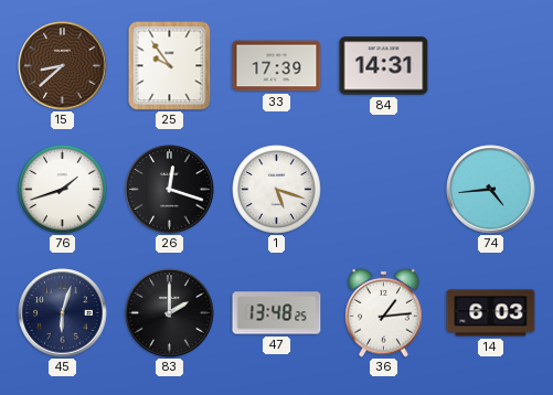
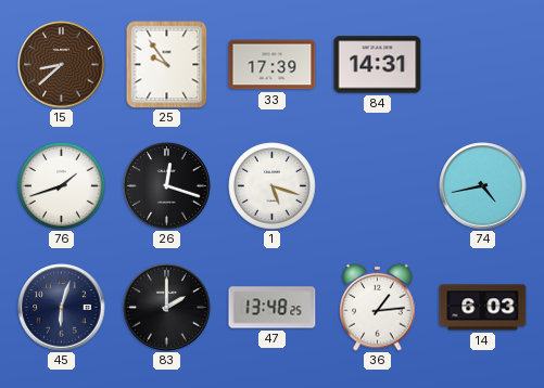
74: 4:44 -> 4:43 (483, 186)
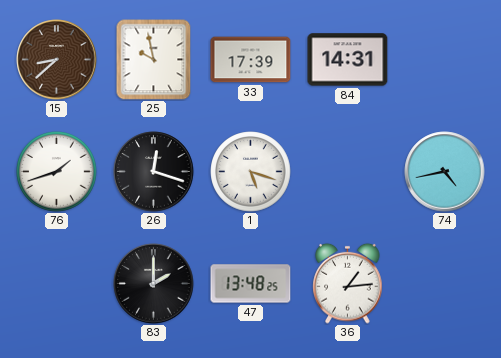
25: 9:54 -> 9:58 (154, 59)
45: 6:03 -> none (62, 308)
14: 6:03 -> none (483, 308)
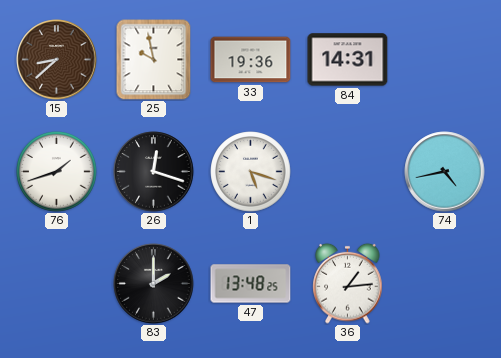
33: 17:39 -> 19:36 (251, 60)
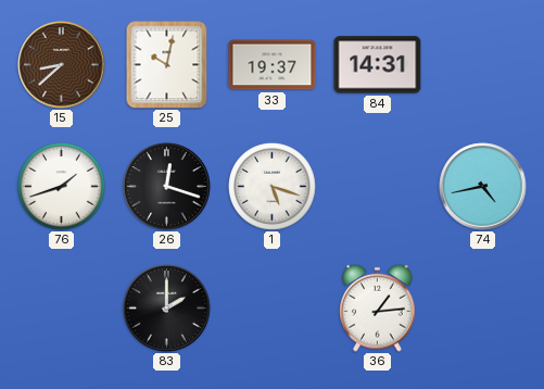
25: 9:58 -> 10:02 (167, 64)
33: 19:36 -> 19:37 (273, 65)
47: 13:48 -> none (251, 284)
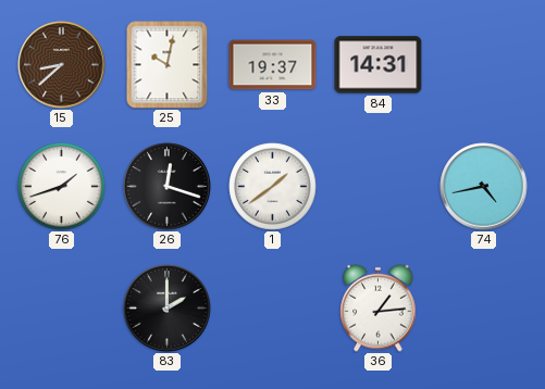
1: 5:18 -> 1:39 (273, 187)
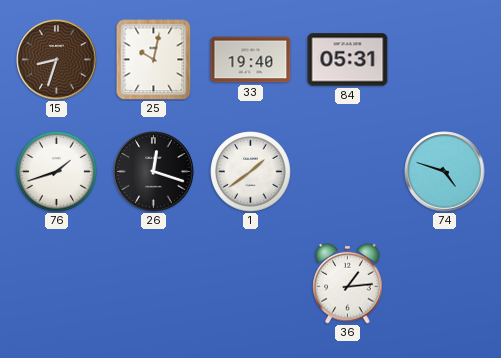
15: 8:38 -> 8:33 (57, 60)
33: 19:37 -> 19:40 (251, 60)
84: 14:31 -> 05:31 (348, 60)
74: 4:43 -> 4:48 (445, 172)
83: 2:00 -> none (168, 309)
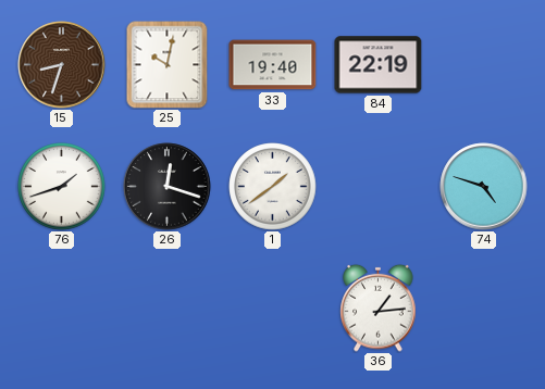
84: 05:31 -> 22:19 (379, 65)
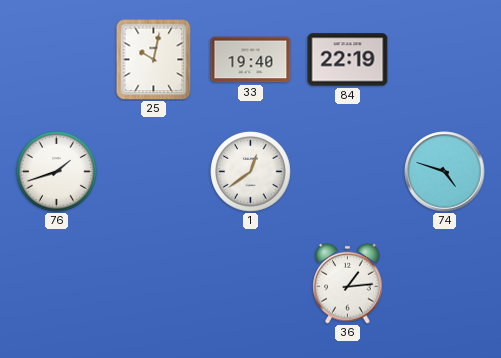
15: 8:33 -> none (62, 65)
26: 12:18 -> none (168, 187)
1: 1:39 -> 12:39 (251, 172)
